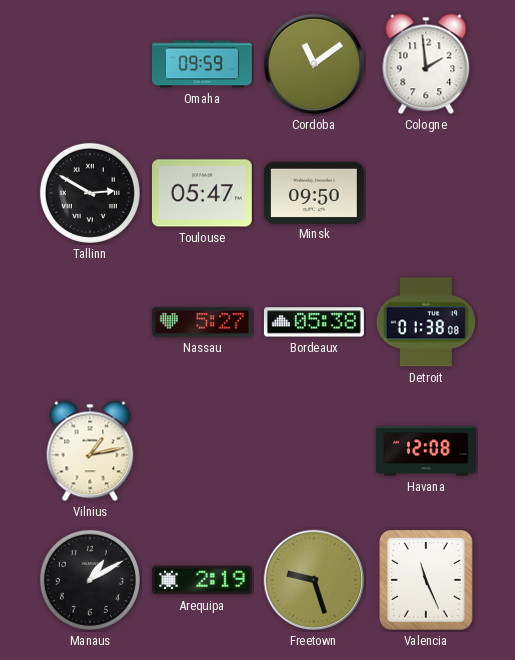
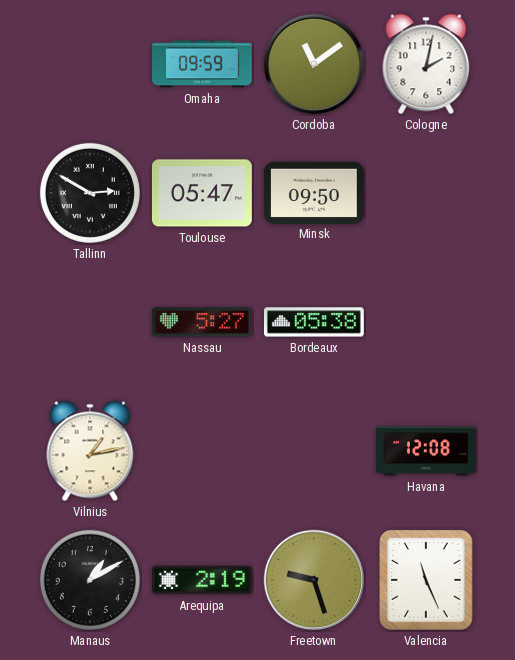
Cologne: 1:59 -> 2:02 (426, 64)
Detroit: 01:38 -> none (426, 322)
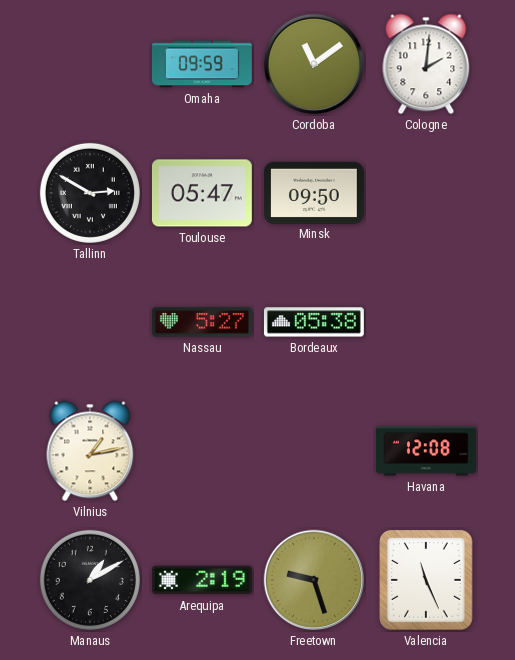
Cologne: 2:02 -> 2:01 (426, 64)
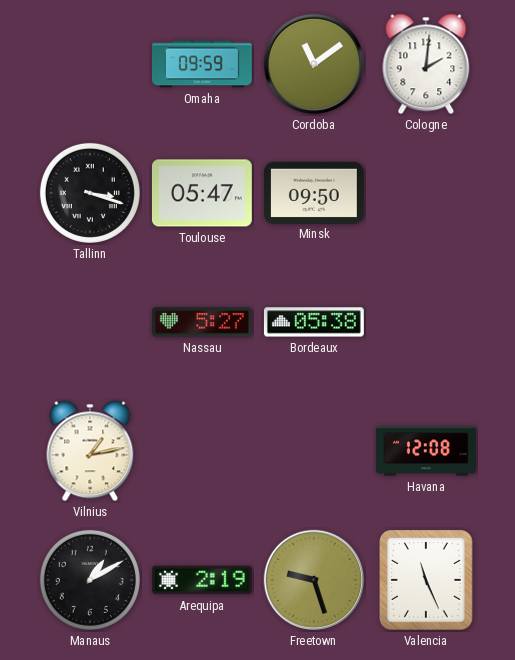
Tallinn: 2:50 -> 3:18 (90, 193)
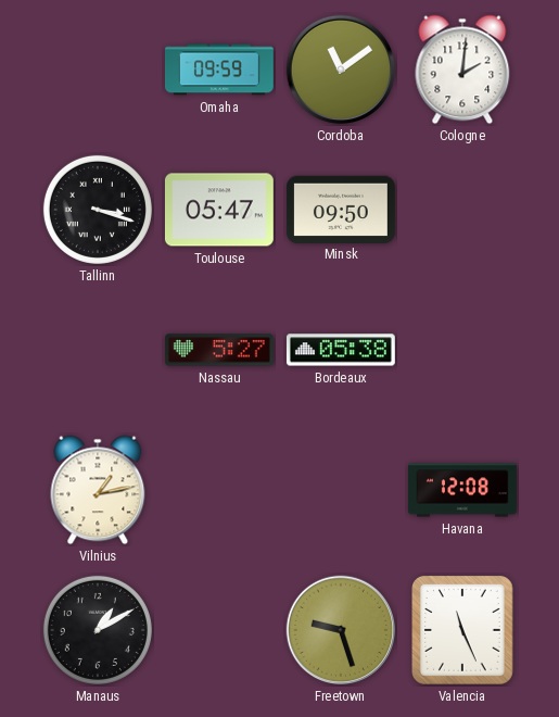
Arequipa: 2:19 -> none (202, 580)
